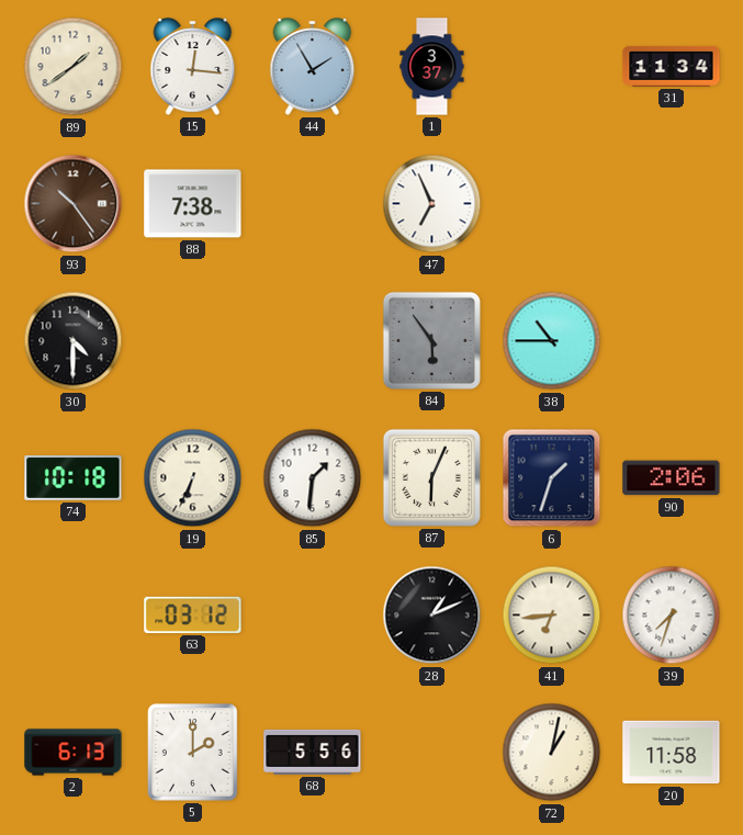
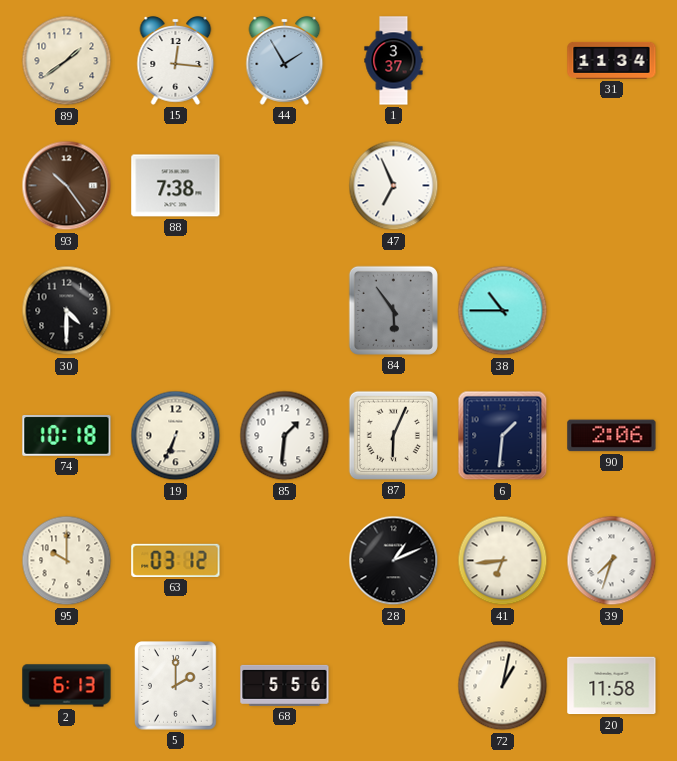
6: 1:33 -> 1:31 (503, 436)
95: none -> 10:00 (67, 561)
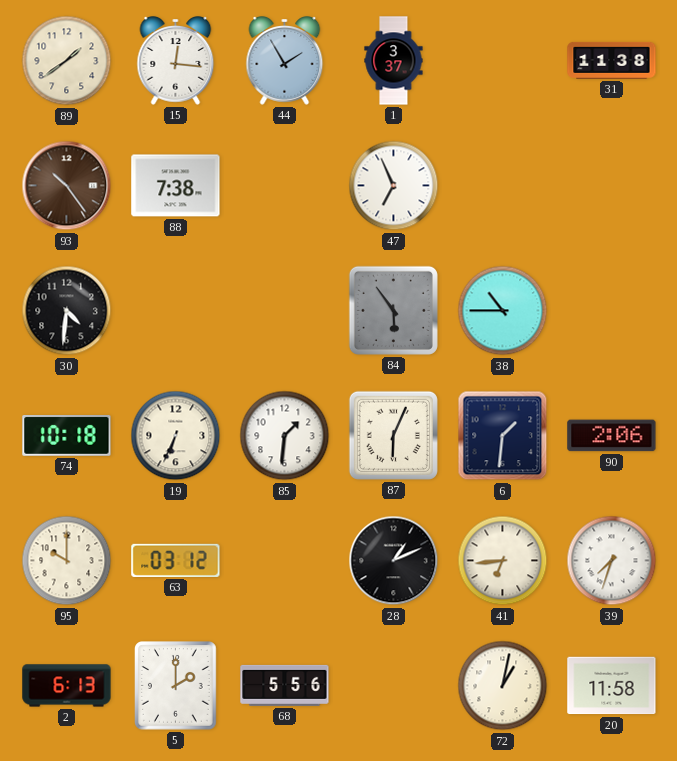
31: 11:34 -> 11:38 (612, 60)
30: 4:30 -> 4:31 (67, 311)
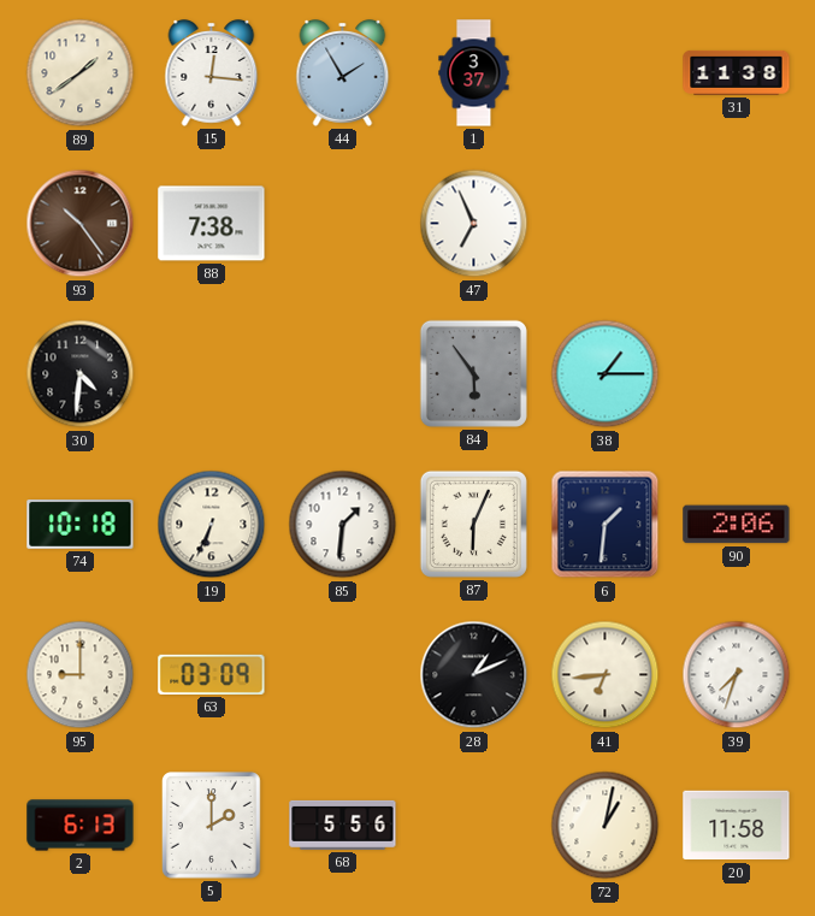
38: 10:45 -> 1:15 (606, 374)
95: 10:00 -> 9:00 (81, 675)
63: 03:12 -> 03:09 (212, 674)
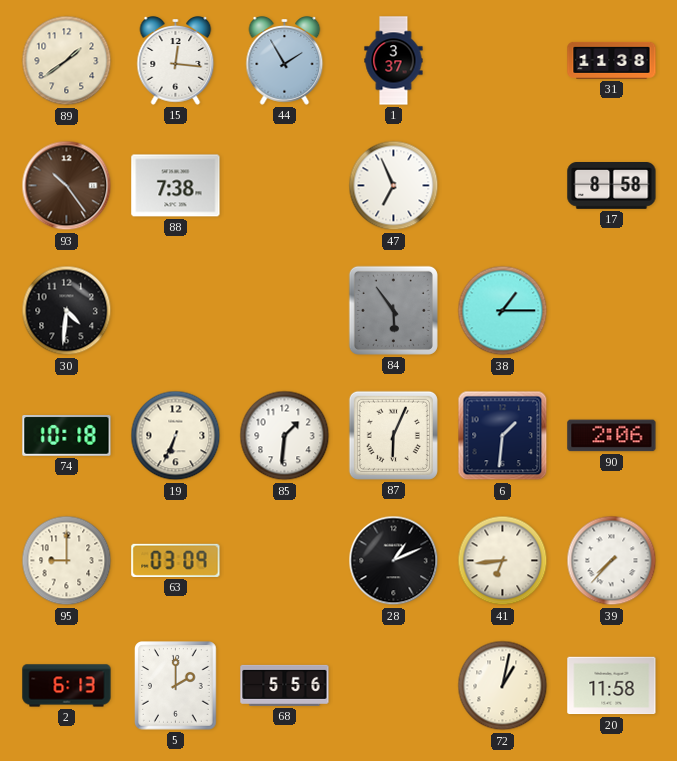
17: none -> 8:58 (612, 186)
39: 7:33 -> 7:37 (612, 561)
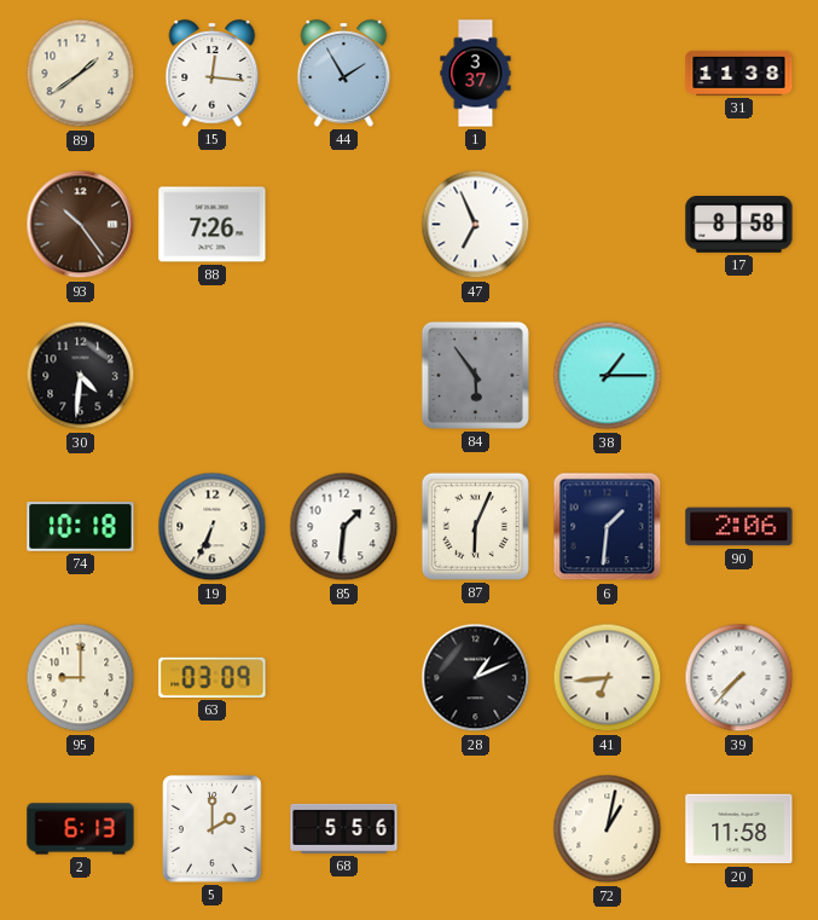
88: 7:38 -> 7:26 (213, 225)
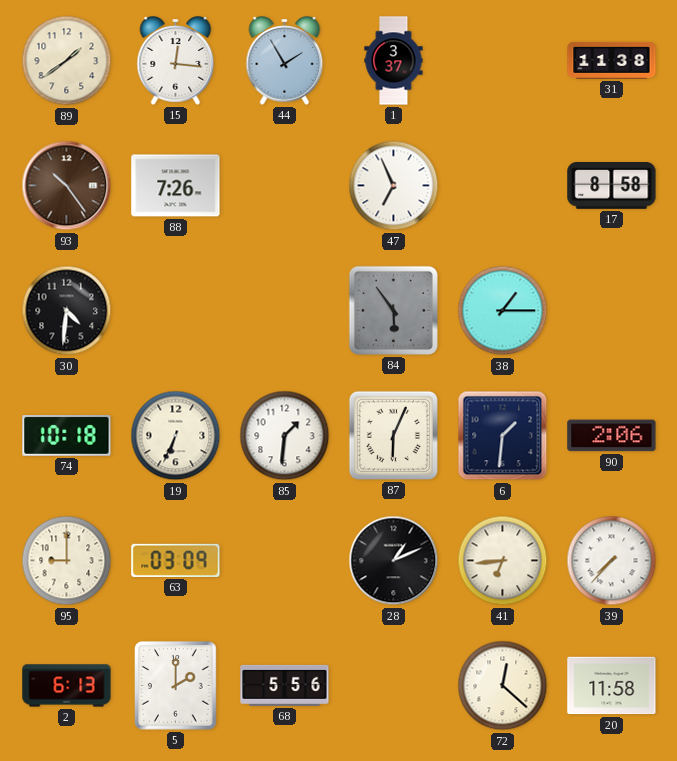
72: 1:02 -> 12:22 (503, 686)
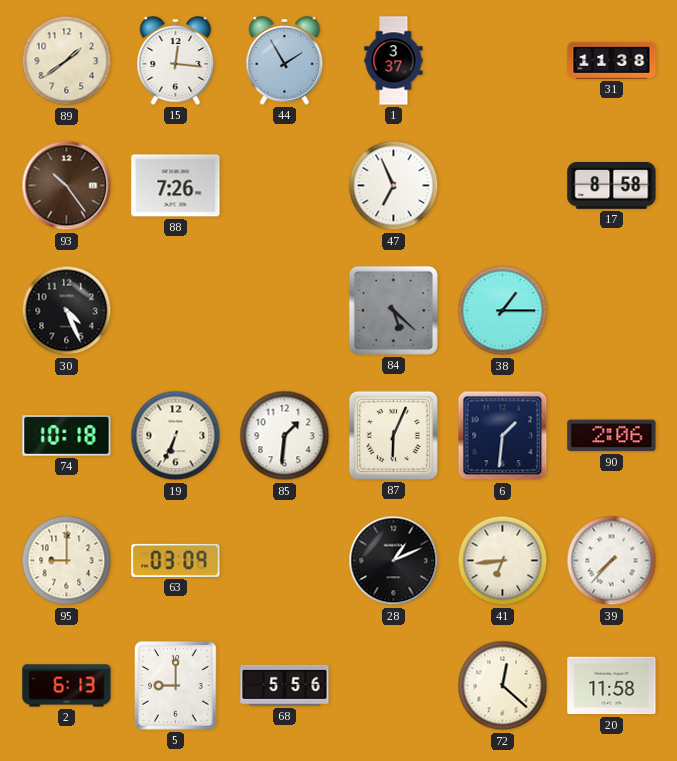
30: 4:31 -> 4:26 (67, 311)
84: 5:54 -> 5:22 (393, 310)
5: 2:00 -> 9:00 (176, 686)
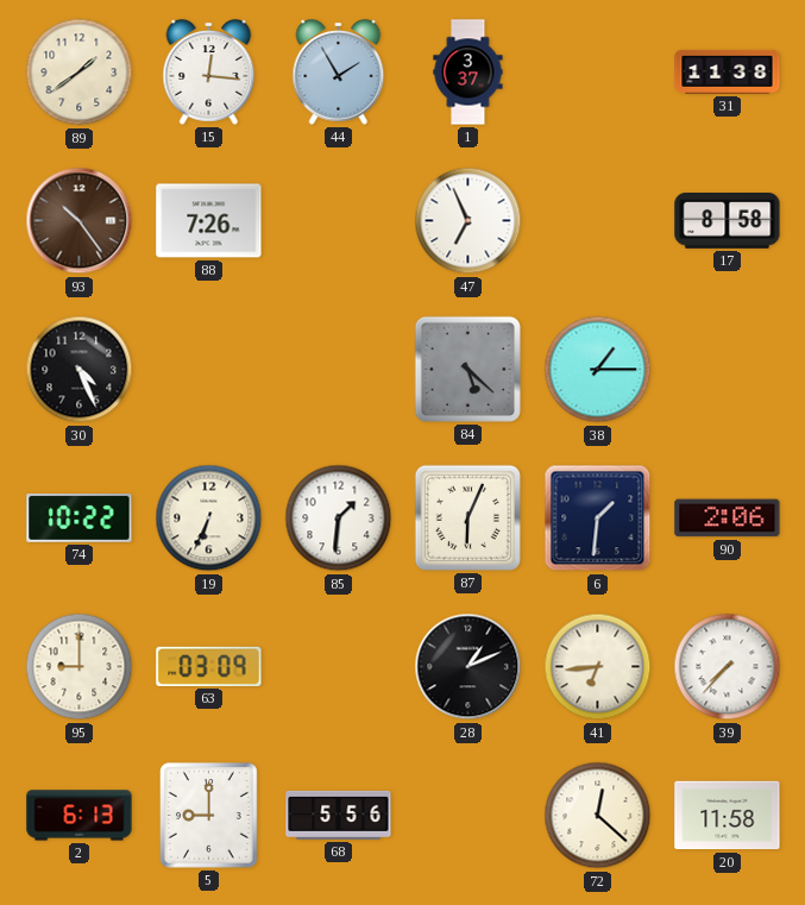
74: 10:18 -> 10:22 (80, 519)
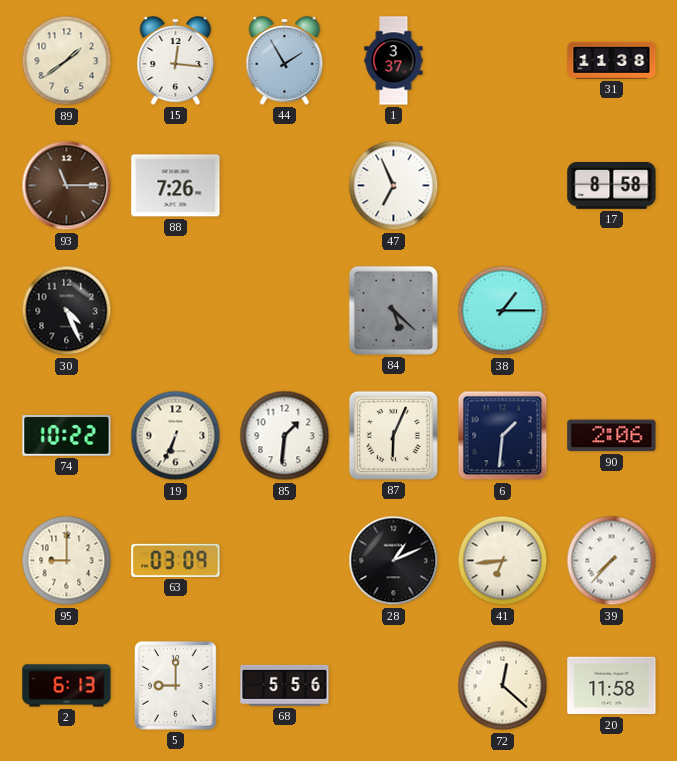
93: 10:24 -> 11:15 (67, 186)
